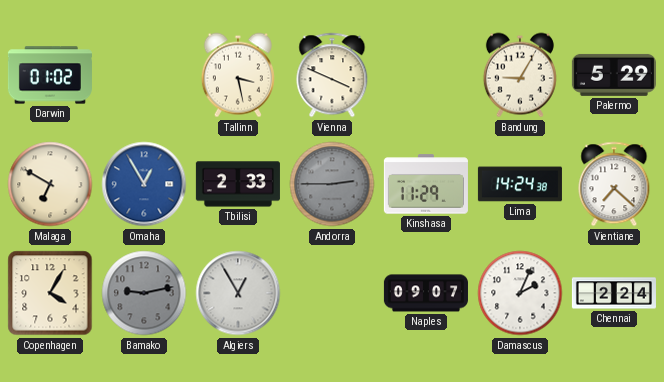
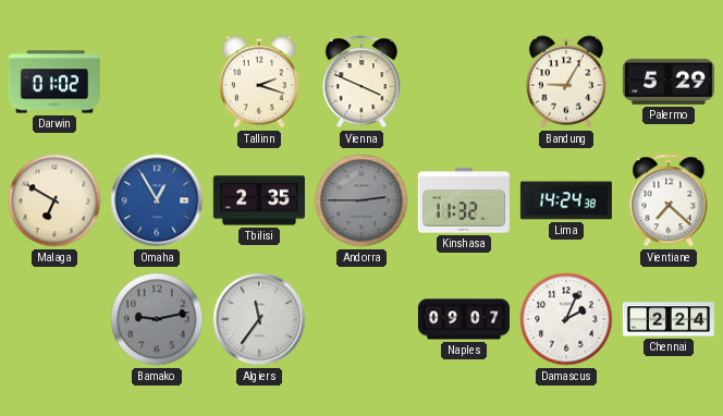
Tallinn: 3:28 -> 2:18 (259, 82)
Tbilisi: 2:33 -> 2:35 (259, 200)
Kinshasa: 11:29 -> 11:32 (464, 200)
Copenhagen: 4:05 -> none (50, 293)
Algiers: 12:55 -> 11:36 (259, 319)
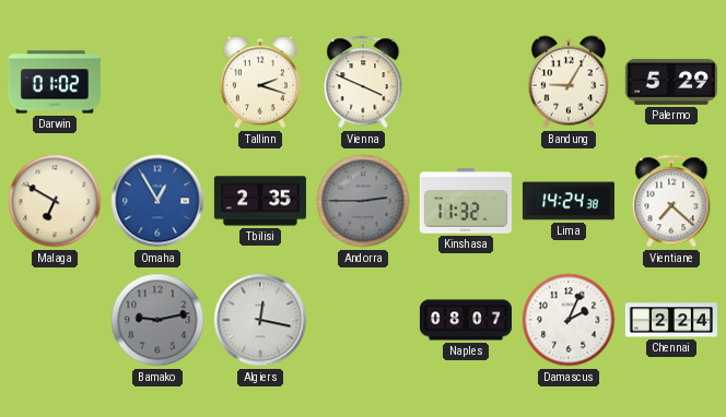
Algiers: 11:36 -> 12:17 (260, 320)
Naples: 09:07 -> 08:07 (466, 320)
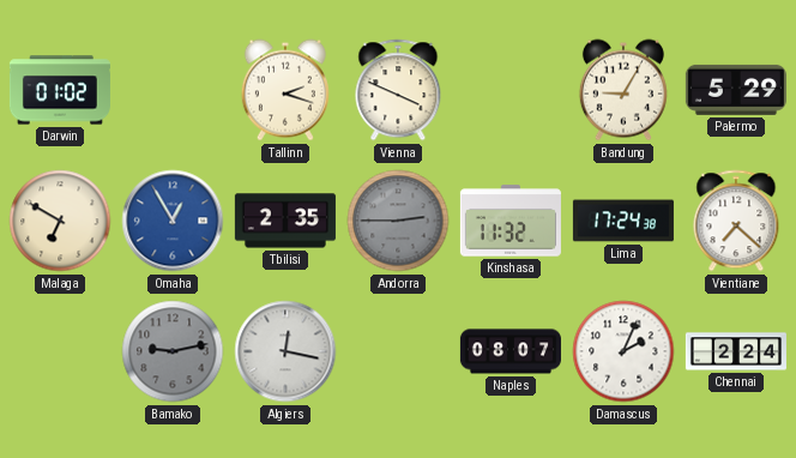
Lima: 14:24 -> 17:24 (623, 221)
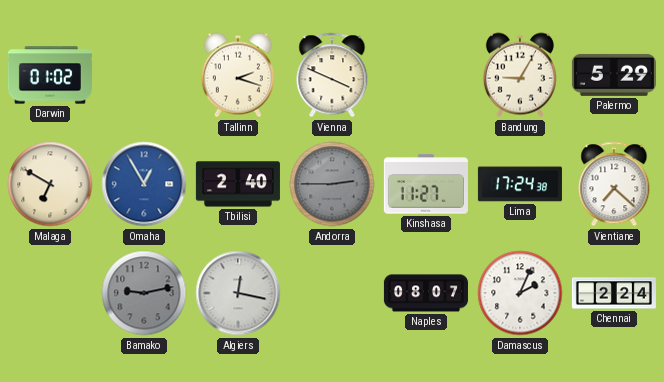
Tbilisi: 2:35 -> 2:40 (238, 184)
Kinshasa: 11:32 -> 11:27 (426, 184)
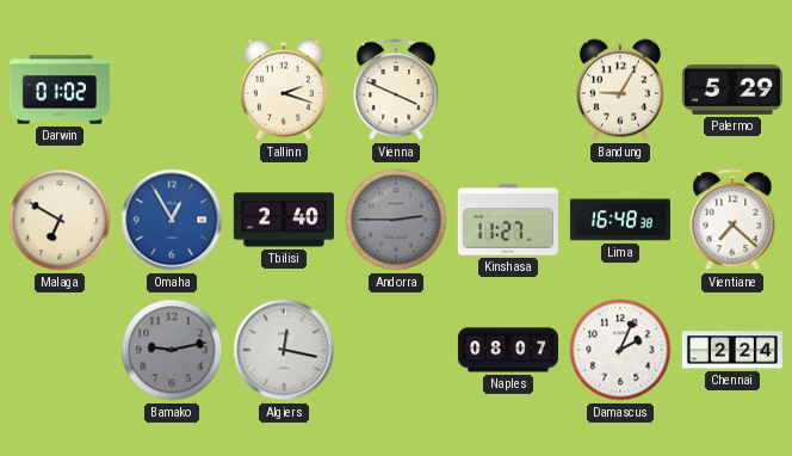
Lima: 17:24 -> 16:48 (620, 220)
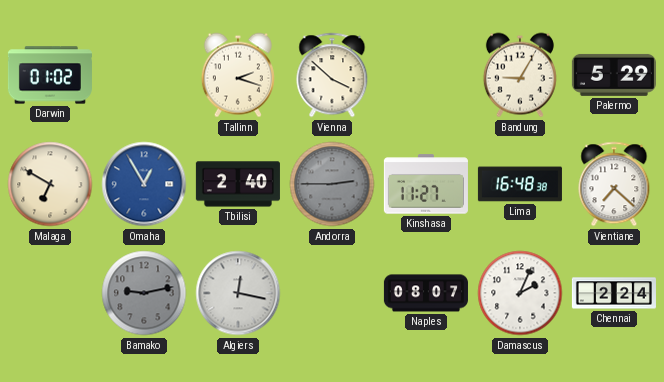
Vienna: 3:49 -> 3:52 (332, 75)
